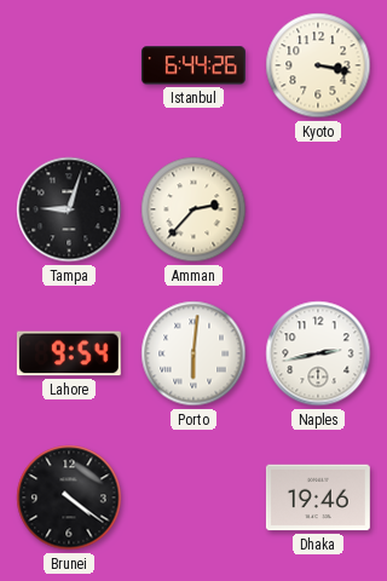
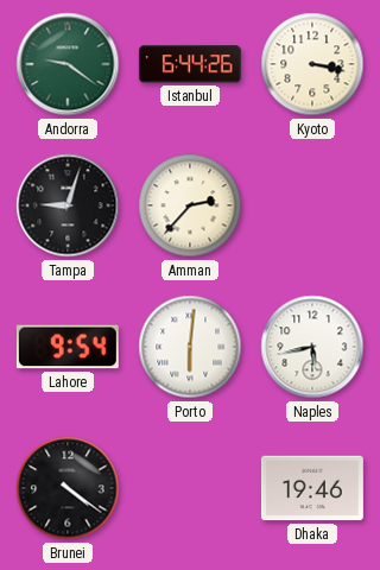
Andorra: none -> 9:21 (68, 64)
Naples: 2:43 -> 5:43 (312, 347)
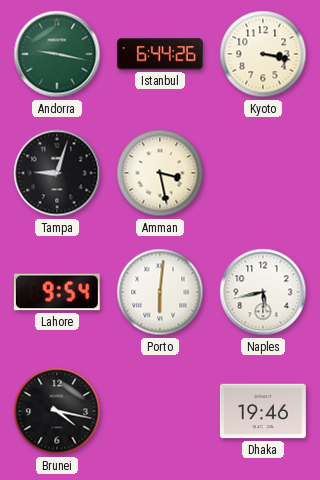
Andorra: 9:21 -> 9:17 (57, 54)
Amman: 2:37 -> 3:28 (160, 173)
Brunei: 4:21 -> 4:17 (57, 411)
